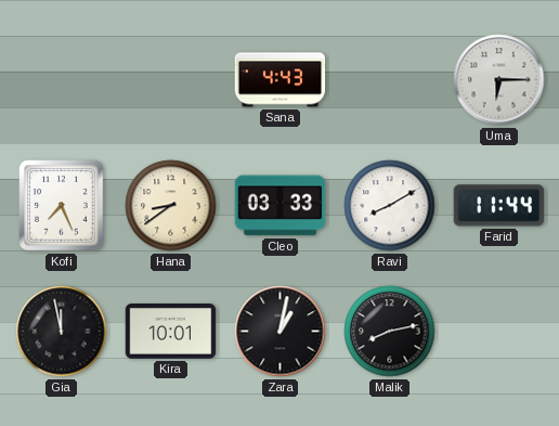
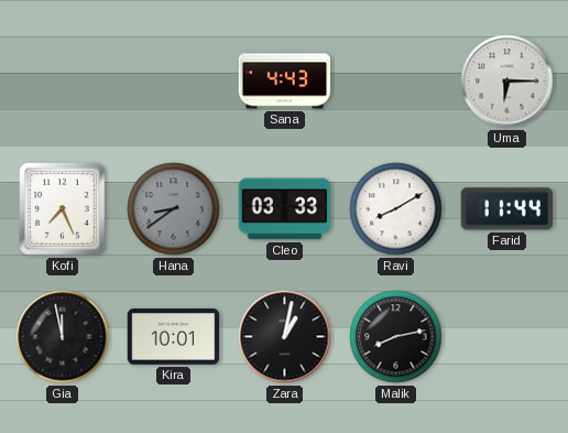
Hana dial: cream -> grey (174, 209)
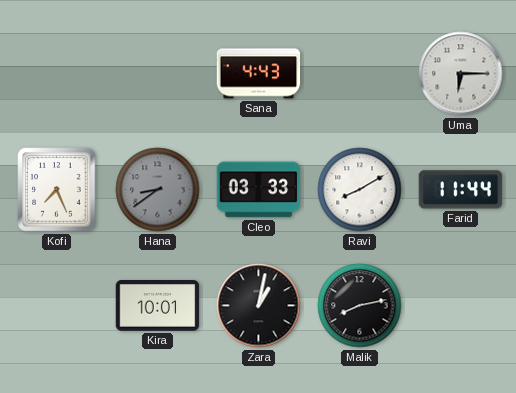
Gia: 11:58 -> none (63, 337)
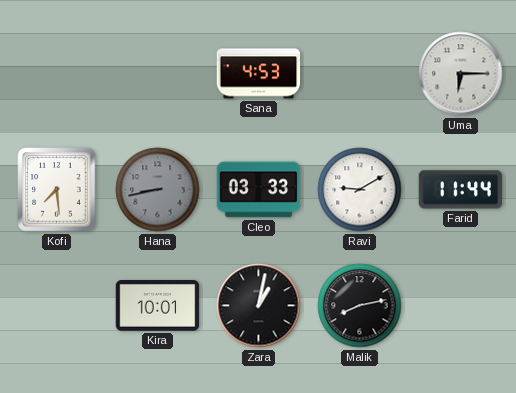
Sana: 4:43 -> 4:53 (259, 74)
Kofi: 7:26 -> 7:29 (57, 190)
Hana: 8:39 -> 8:43 (158, 190)
Ravi: 8:10 -> 9:10 (360, 190)
